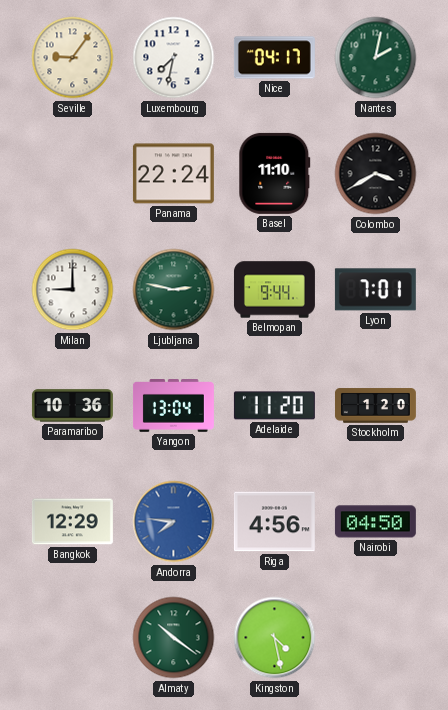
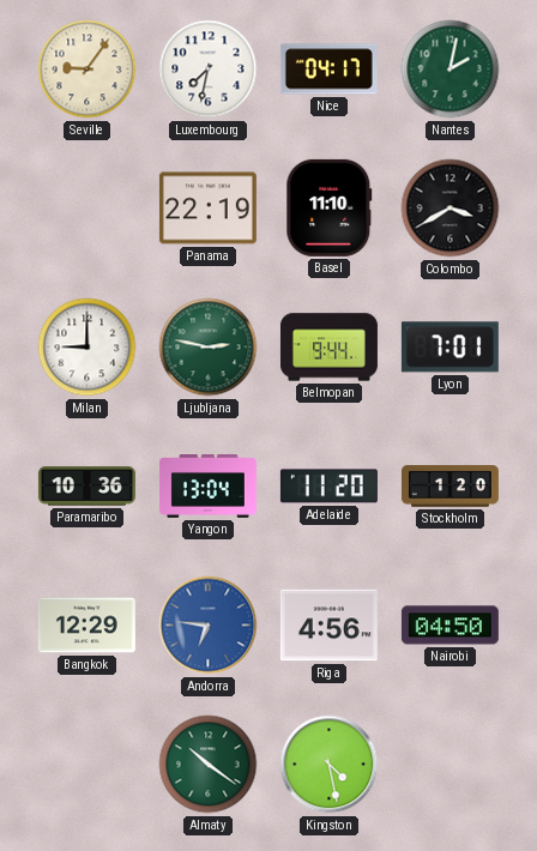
Panama: 22:24 -> 22:19 (207, 209)
Andorra: 7:46 -> 6:46 (209, 626)
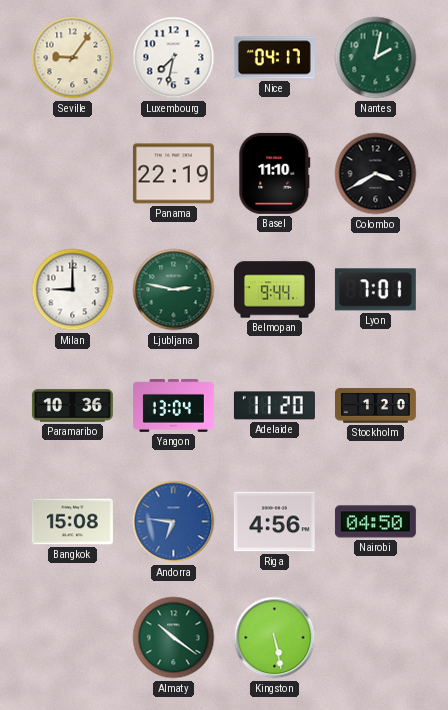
Bangkok: 12:29 -> 15:08 (72, 522)
Kingston: 4:28 -> 5:28 (275, 638)
